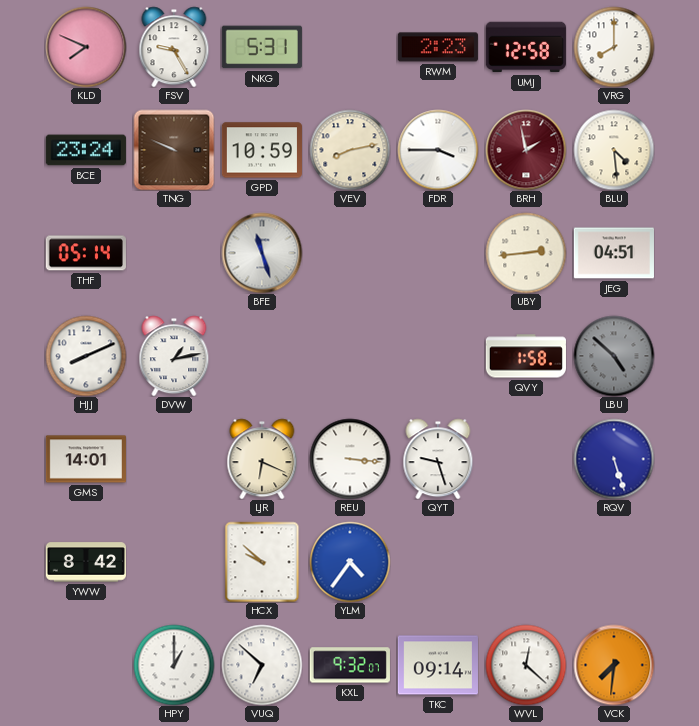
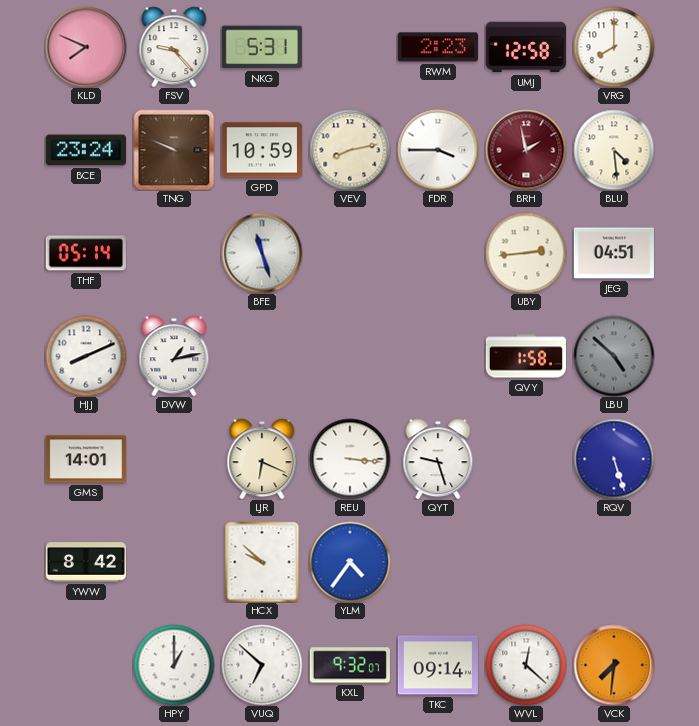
FSV: 9:25 -> 9:23 (174, 47)
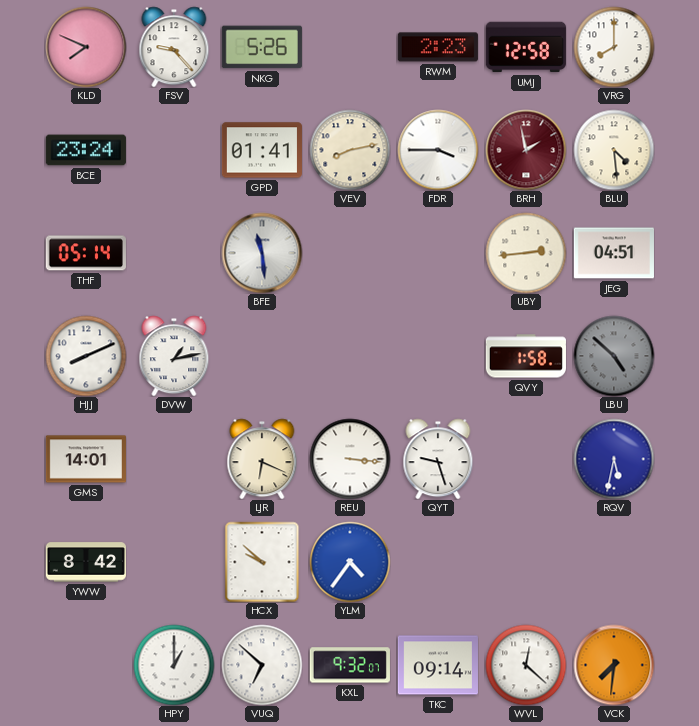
NKG: 5:31 -> 5:26 (262, 47)
TNG: 9:49 -> none (174, 150)
GPD: 10:59 -> 01:41 (262, 150)
BFE: 11:27 -> 11:29 (262, 253)
RQV: 5:27 -> 5:32 (614, 459)
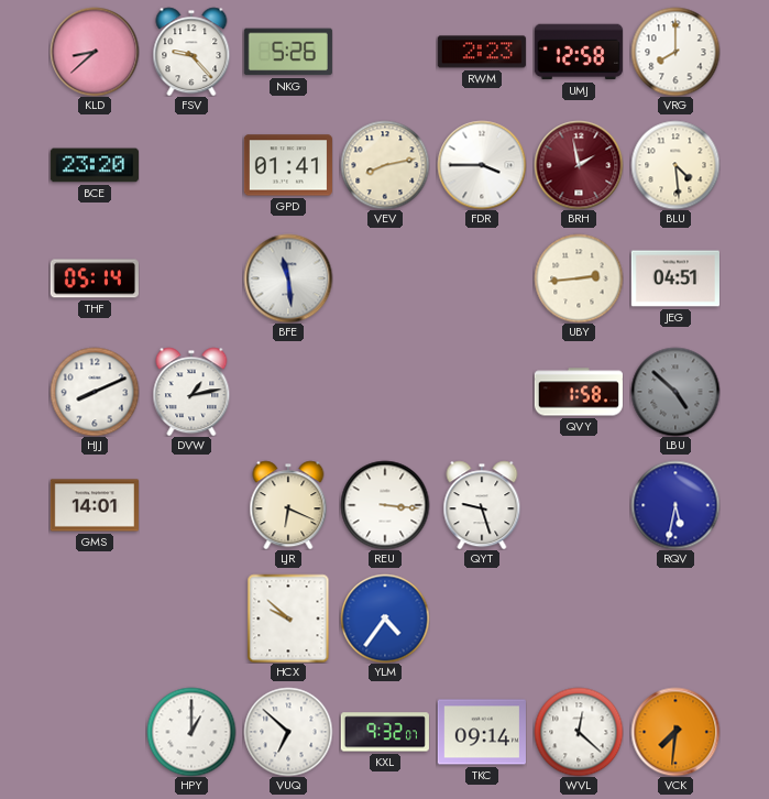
KLD: 7:49 -> 8:38 (95, 52)
BCE: 23:24 -> 23:20 (95, 165)
YWW: 8:42 -> none (86, 562)
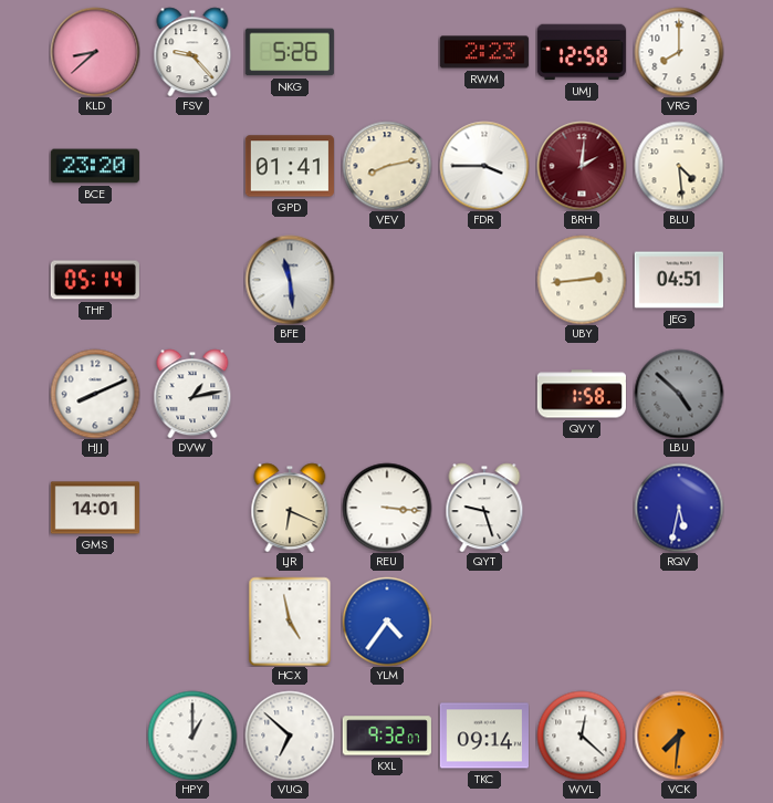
BRH: 1:58 -> 2:01 (582, 166)
HCX: 9:52 -> 4:58 (290, 622)
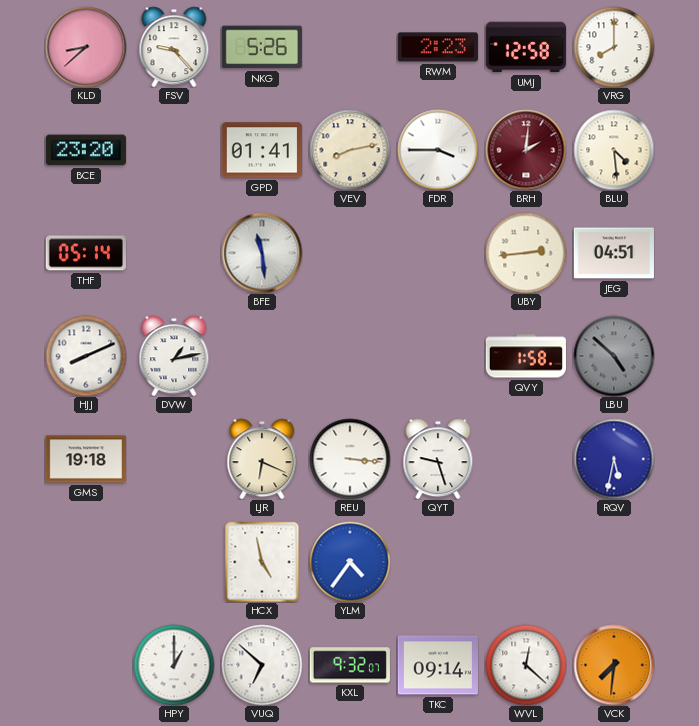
GMS: 14:01 -> 19:18 (86, 459)
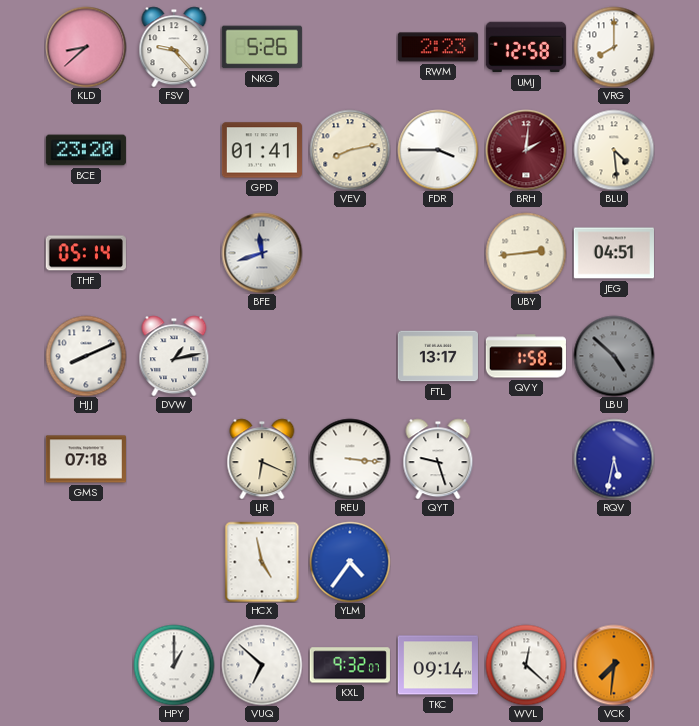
BFE: 11:29 -> 11:42 (262, 253)
FTL: none -> 13:17 (438, 356)
GMS: 19:18 -> 07:18 (86, 459)
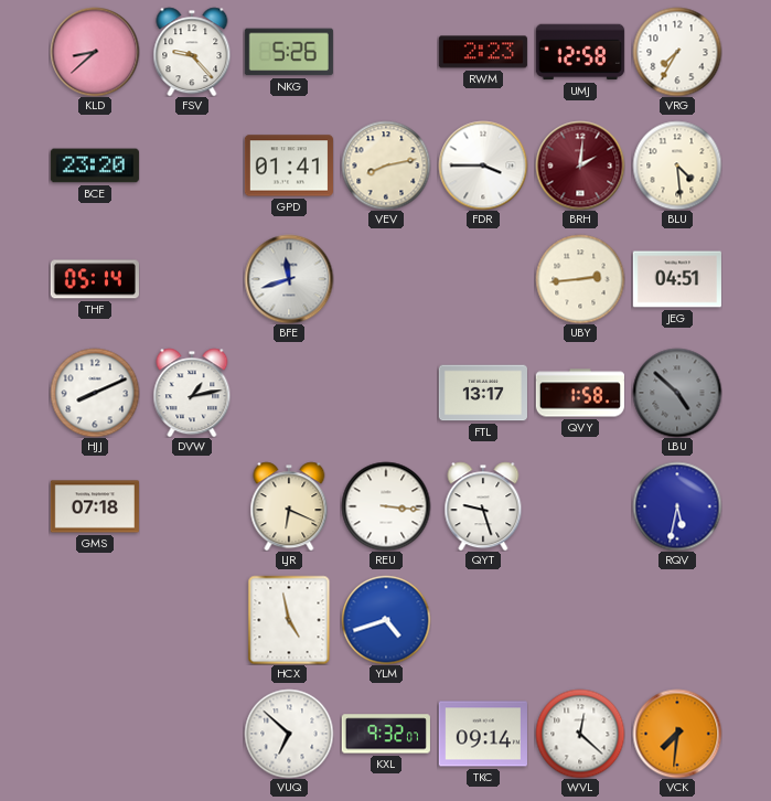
VRG: 8:00 -> 7:35 (677, 52)
YLM: 4:36 -> 4:42 (386, 620)
HPY: 1:00 -> none (174, 665)
